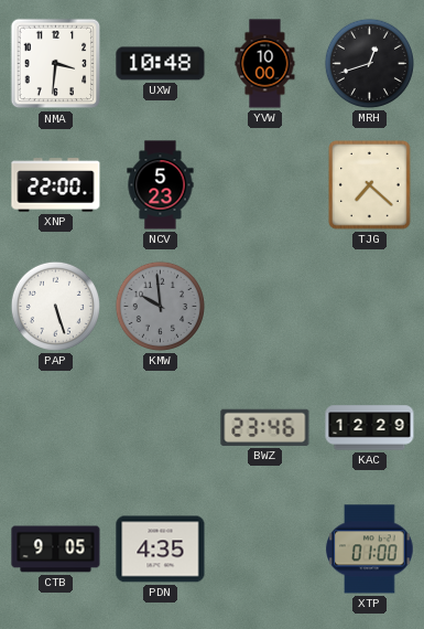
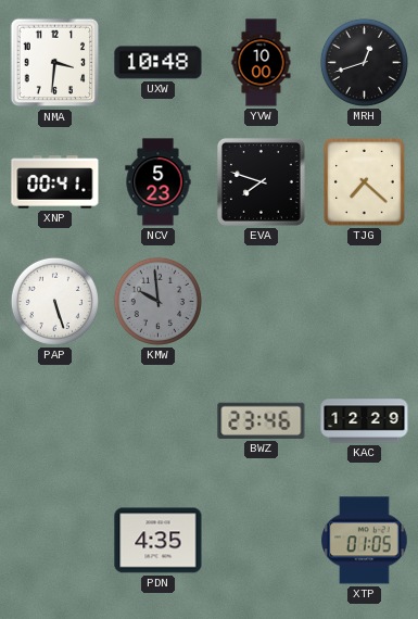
XNP: 22:00 -> 00:41 (55, 182)
EVA: none -> 7:48 (261, 181)
CTB: 9:05 -> none (56, 550)
XTP: 01:00 -> 01:05 (365, 541)
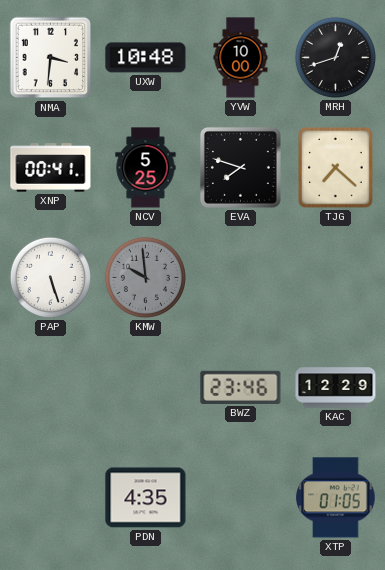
NCV: 5:23 -> 5:25 (146, 168)
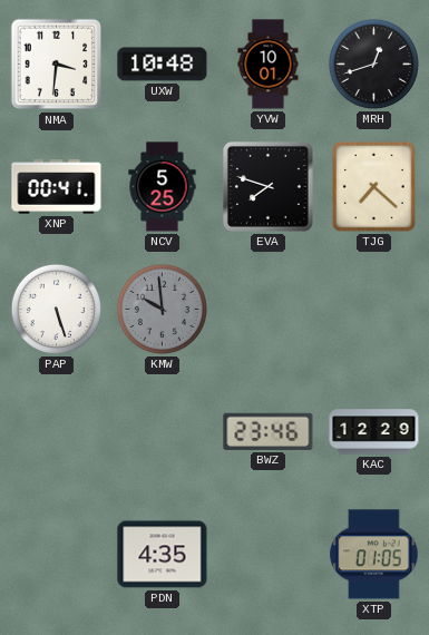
YVW: 10:00 -> 10:01 (269, 65)
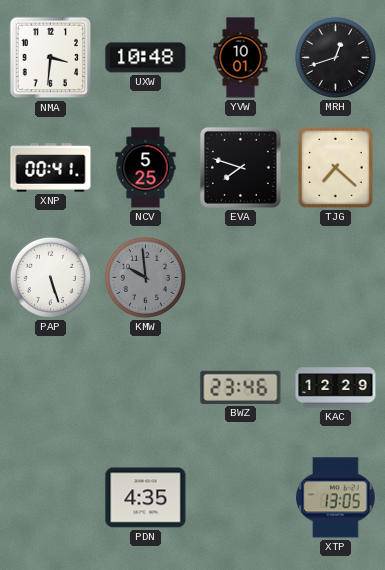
XTP: 01:05 -> 13:05 (336, 498)
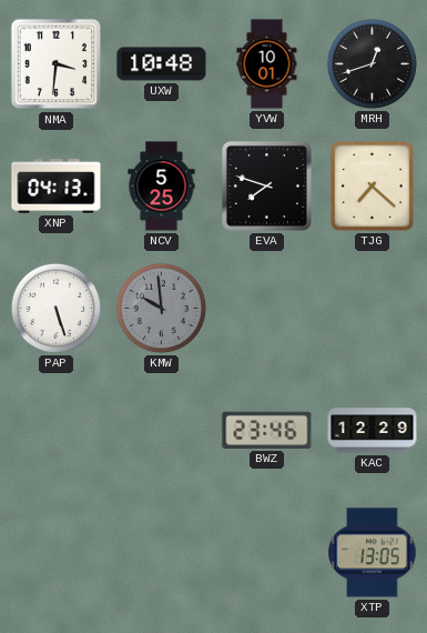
XNP: 00:41 -> 04:13 (57, 187)
PDN: 4:35 -> none (146, 498)
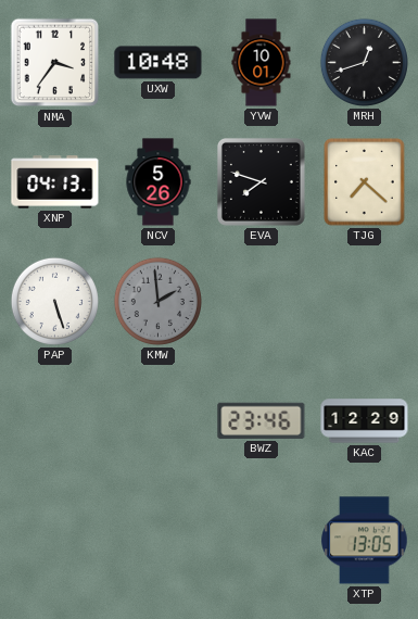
NMA: 3:31 -> 3:36 (55, 63)
NCV: 5:25 -> 5:26 (159, 182)
KMW: 9:59 -> 1:59 (157, 301)
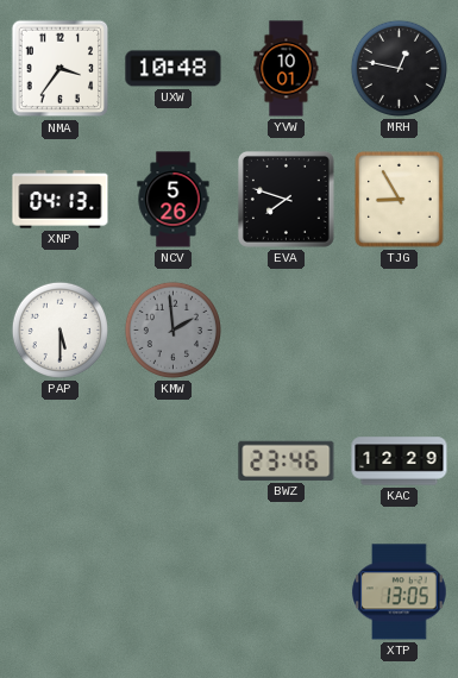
MRH: 12:42 -> 12:47 (399, 68)
TJG: 7:22 -> 8:55 (400, 200)
PAP: 5:27 -> 5:30 (59, 329)
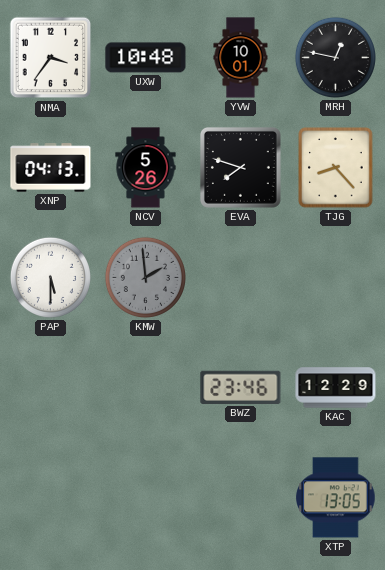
TJG: 8:55 -> 8:23 (336, 168)
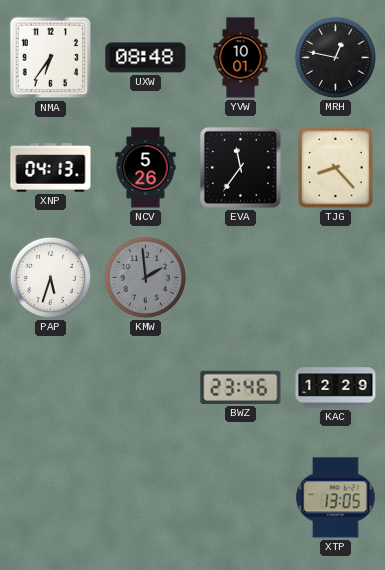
NMA: 3:36 -> 6:36 (51, 58)
UXW: 10:48 -> 08:48 (146, 58)
EVA: 7:48 -> 11:36 (240, 167)
PAP: 5:30 -> 5:33 (50, 277)
